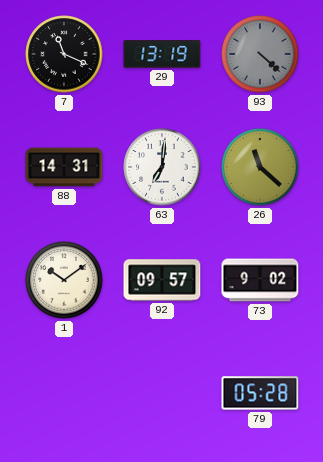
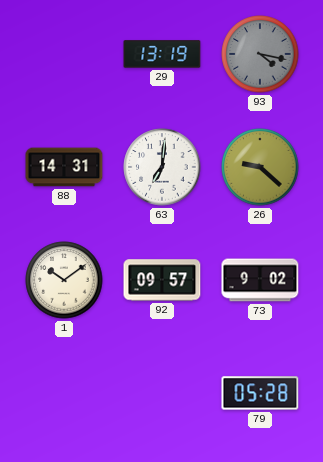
7: 11:19 -> none (64, 54)
93: 4:22 -> 4:17 (260, 54)
26: 11:22 -> 9:22 (260, 167)
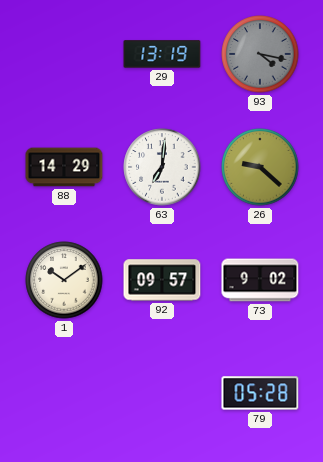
88: 14:31 -> 14:29 (64, 167)
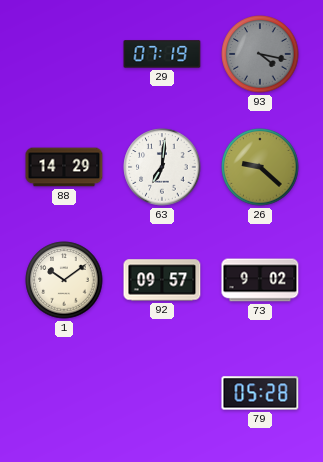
29: 13:19 -> 07:19 (162, 54)
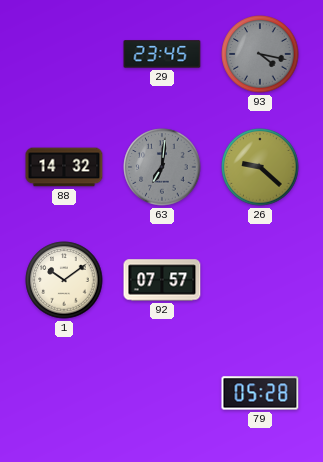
29: 07:19 -> 23:45 (162, 54)
88: 14:29 -> 14:32 (64, 167)
63 dial: white -> grey (162, 167)
92: 09:57 -> 07:57 (162, 280)
73: 9:02 -> none (260, 280)
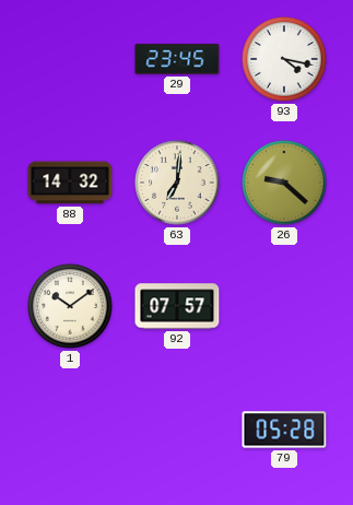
93 dial: grey -> white (284, 59)
63 dial: grey -> cream (177, 183)
